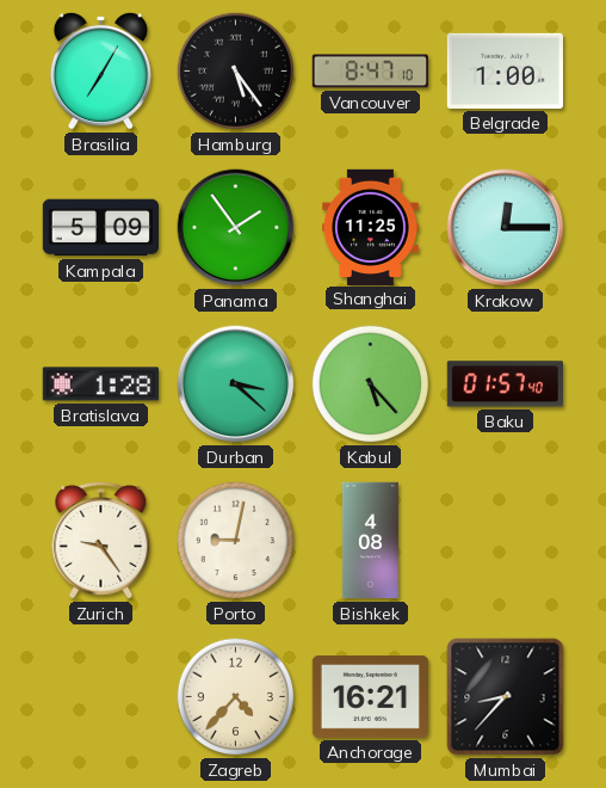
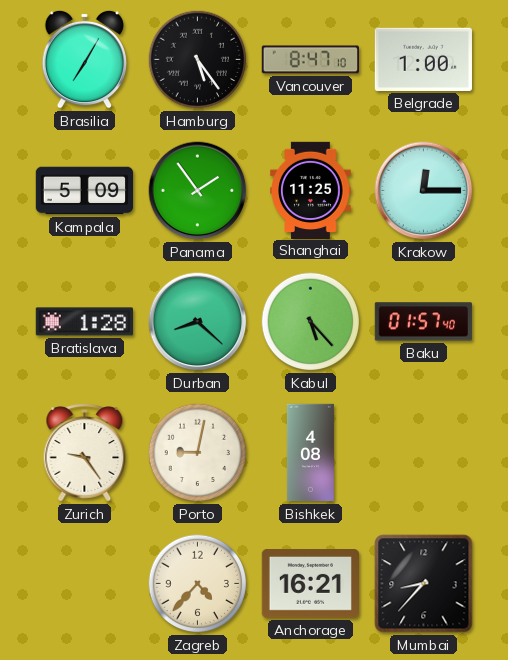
Durban: 3:22 -> 8:22 (198, 322)
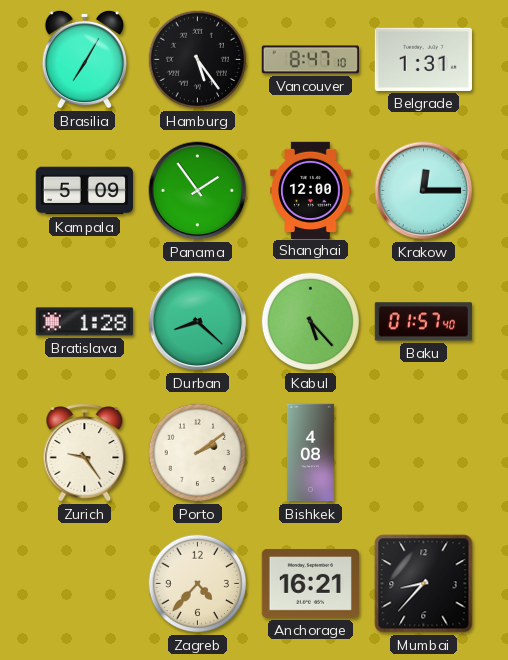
Belgrade: 1:00 -> 1:31 (423, 59)
Shanghai: 11:25 -> 12:00 (311, 190)
Porto: 9:02 -> 2:09 (198, 453)
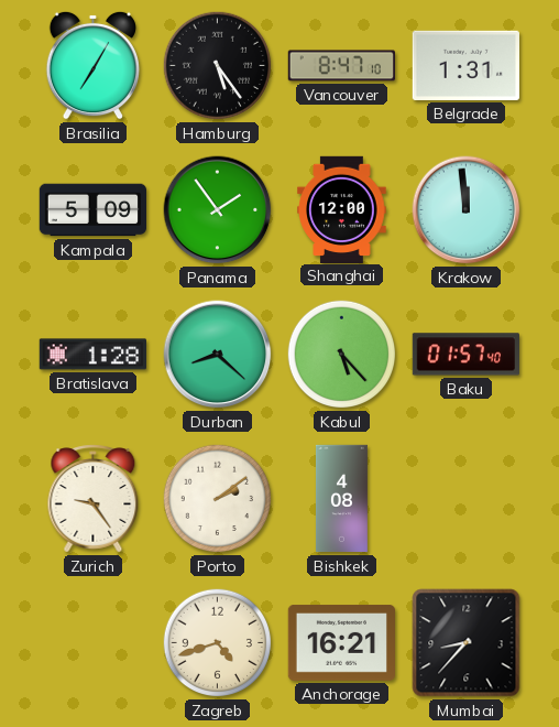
Krakow: 12:15 -> 11:59 (467, 210)
Zagreb: 4:37 -> 4:42 (218, 643)
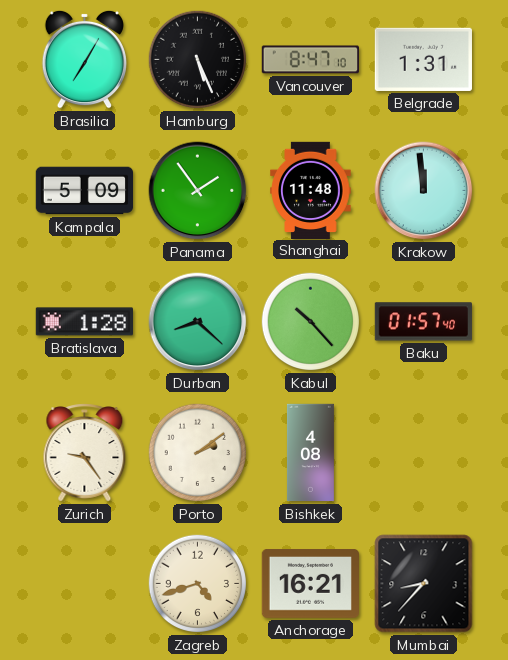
Hamburg: 5:24 -> 5:26 (198, 60)
Shanghai: 12:00 -> 11:48 (311, 190)
Kabul: 5:23 -> 10:23 (311, 322)
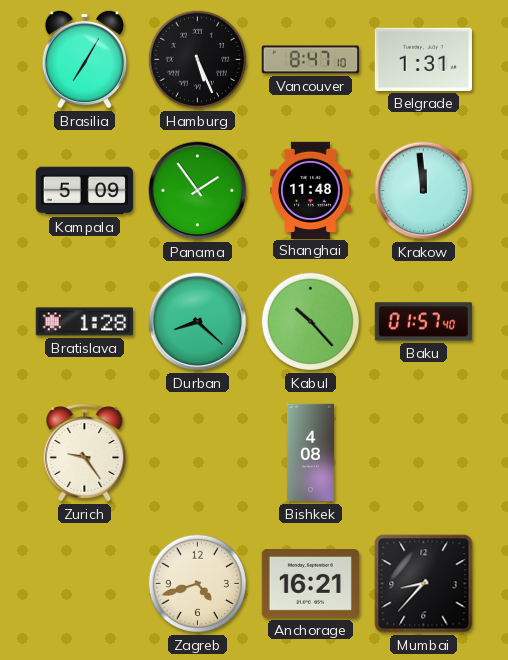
Porto: 2:09 -> none (198, 453)
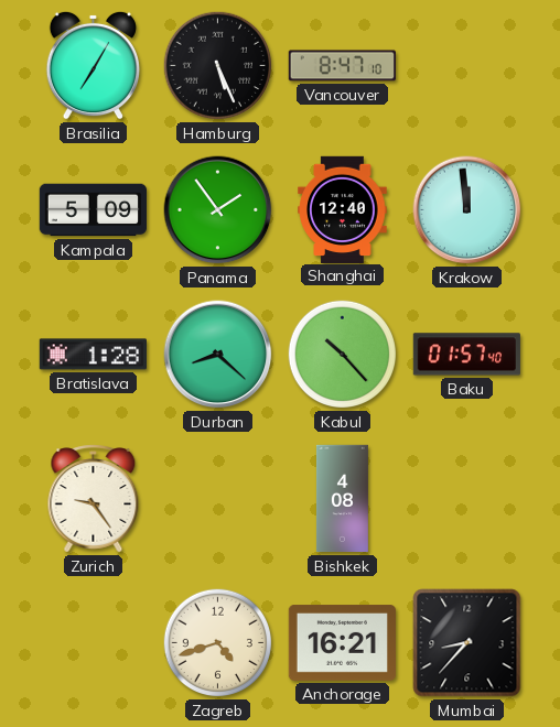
Belgrade: 1:31 -> none (423, 59)
Shanghai: 11:48 -> 12:40 (343, 209)
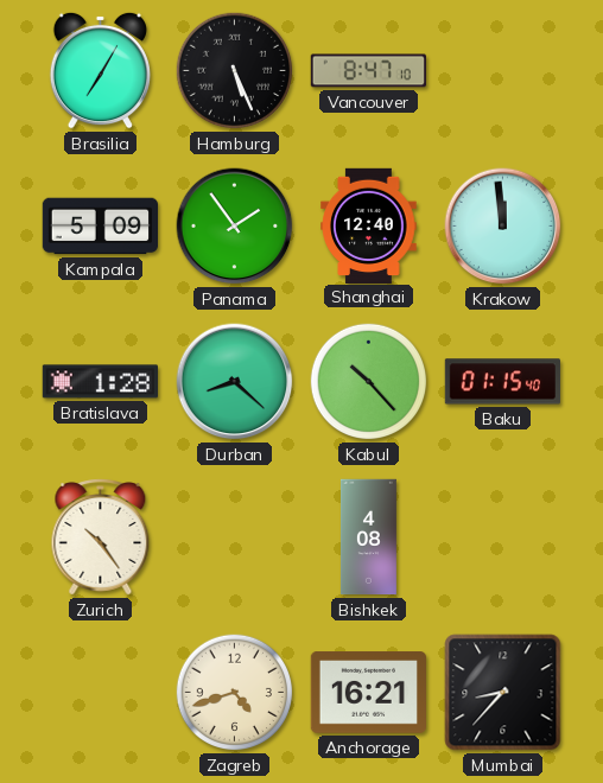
Baku: 01:57 -> 01:15 (502, 382)
Zurich: 9:24 -> 10:24 (101, 537)
